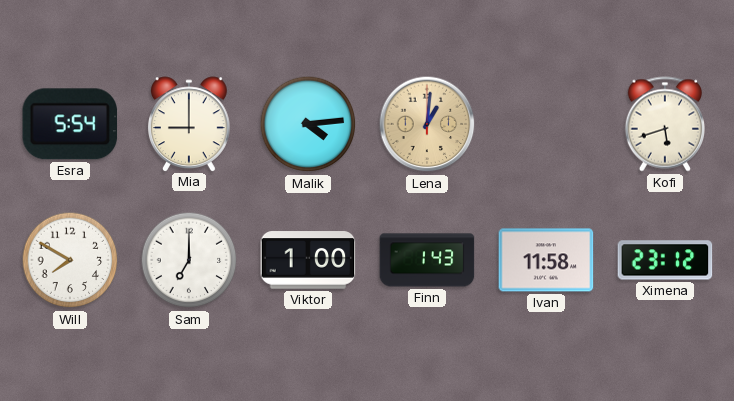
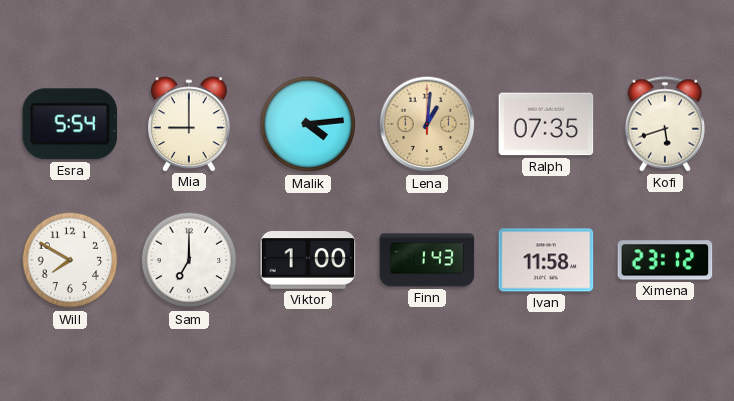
Ralph: none -> 07:35 (546, 124)
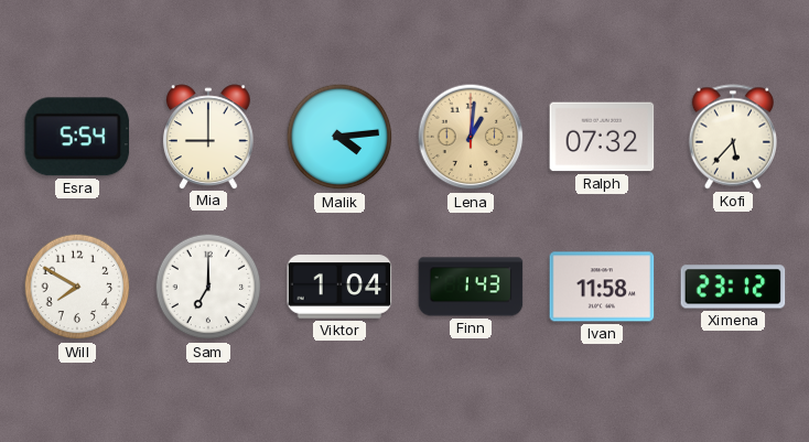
Ralph: 07:35 -> 07:32 (602, 137)
Kofi: 5:42 -> 5:37 (732, 137)
Viktor: 1:00 -> 1:04 (339, 287)
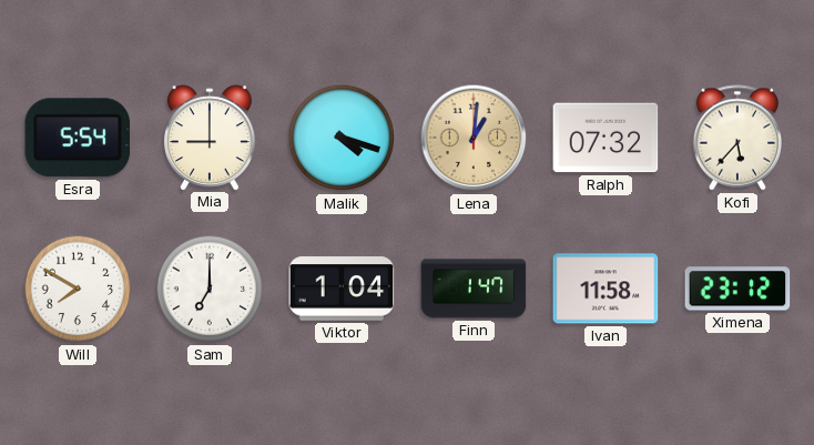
Malik: 4:14 -> 4:18 (342, 138)
Finn: 1:43 -> 1:47 (474, 289)
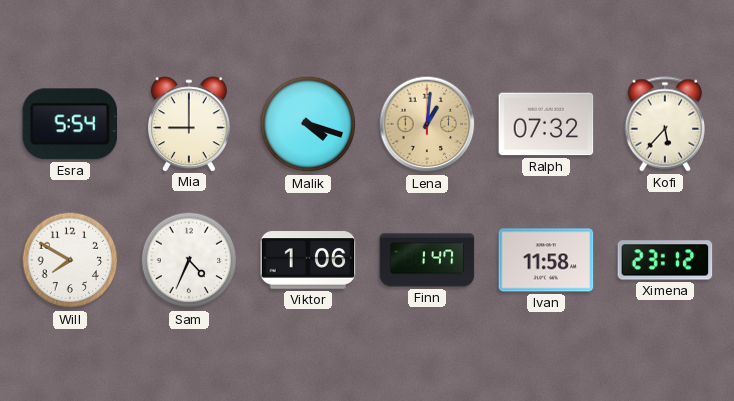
Sam: 7:00 -> 4:34 (189, 260)
Viktor: 1:04 -> 1:06 (308, 260)
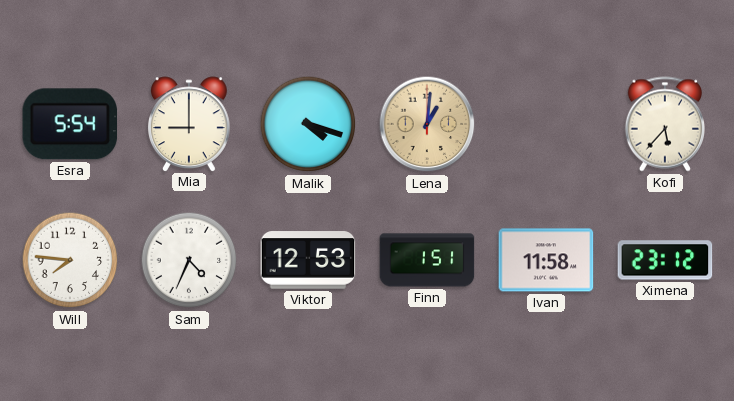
Ralph: 07:32 -> none (546, 124)
Will: 7:50 -> 7:46 (70, 260)
Viktor: 1:06 -> 12:53 (308, 260)
Finn: 1:47 -> 1:51 (427, 260)
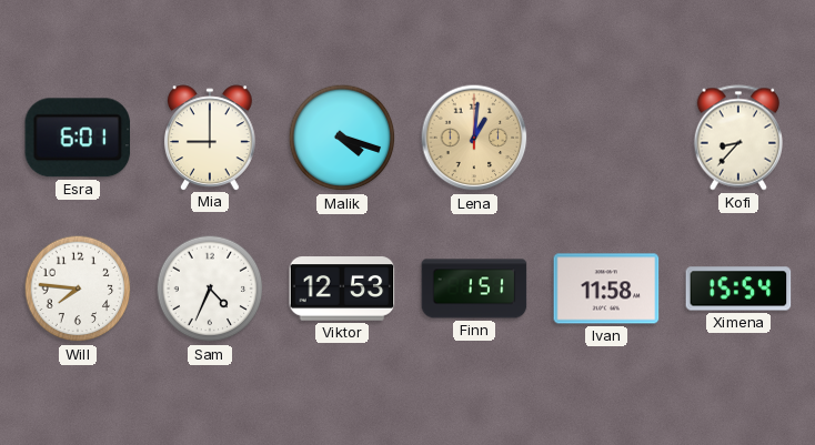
Esra: 5:54 -> 6:01 (78, 138)
Kofi: 5:37 -> 8:37 (737, 138)
Ximena: 23:12 -> 15:54 (738, 289)
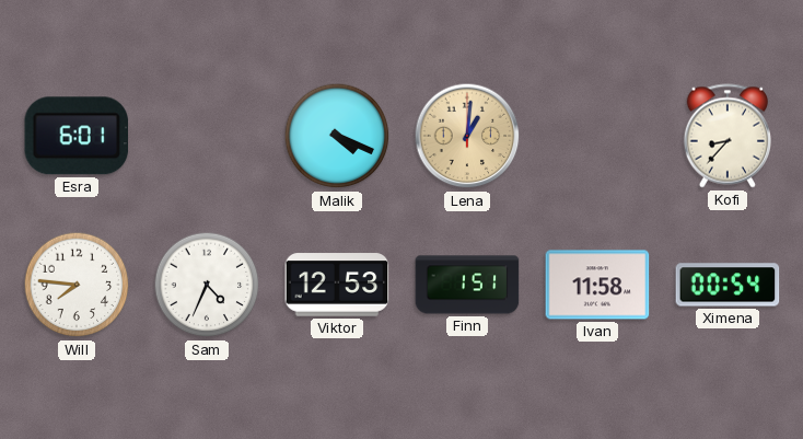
Mia: 9:00 -> none (210, 138)
Malik: 4:18 -> 4:19 (337, 136)
Ximena: 15:54 -> 00:54 (728, 285)
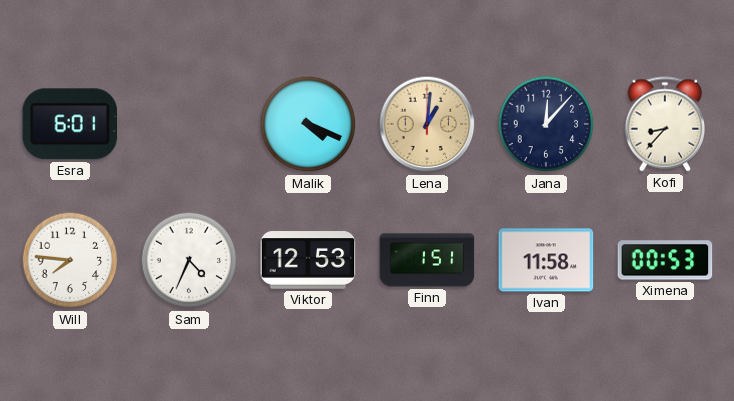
Jana: none -> 12:07 (546, 124)
Ximena: 00:54 -> 00:53 (665, 260)
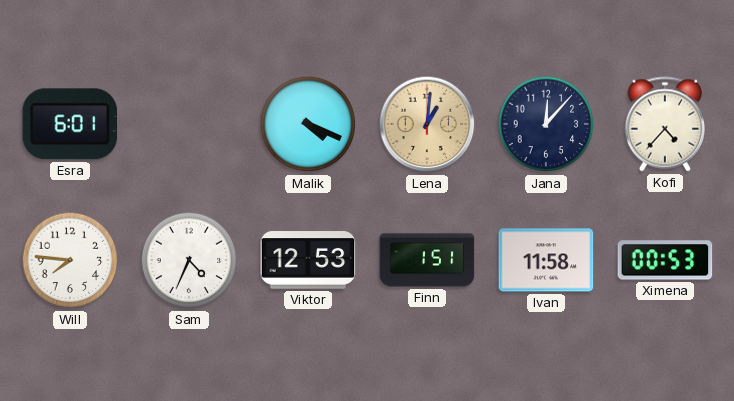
Kofi: 8:37 -> 4:37 (664, 124)
